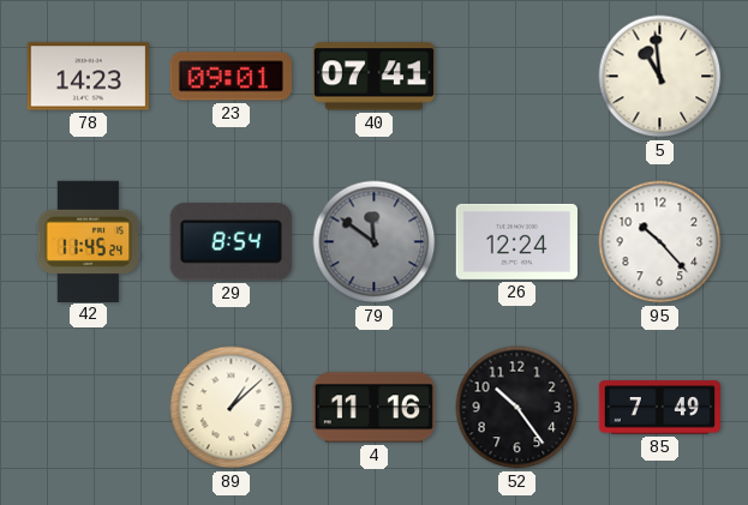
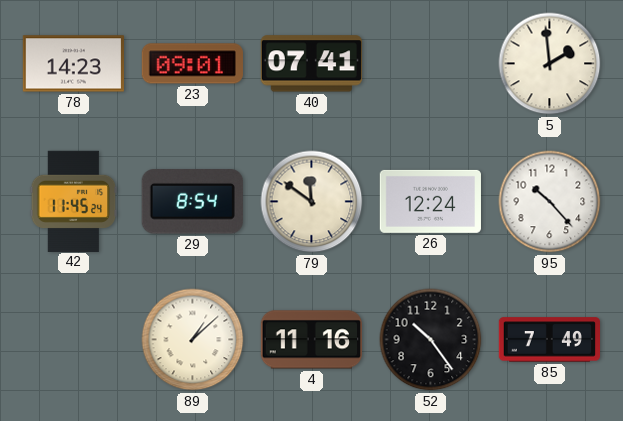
5: 10:59 -> 1:59 (550, 64)
79 dial: grey -> cream (312, 202)
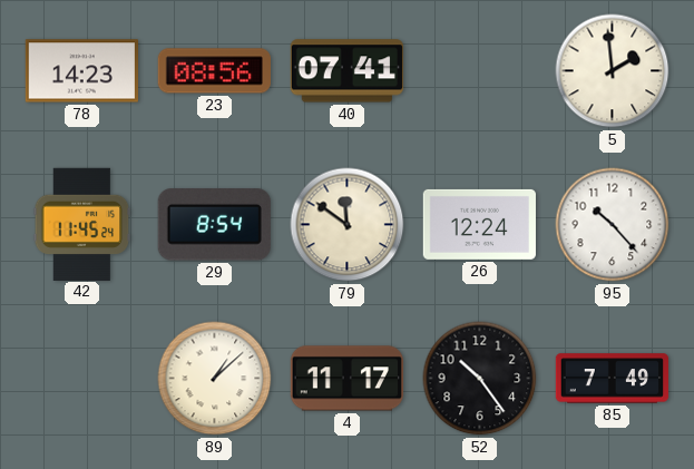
23: 09:01 -> 08:56 (214, 71)
4: 11:16 -> 11:17 (346, 379)
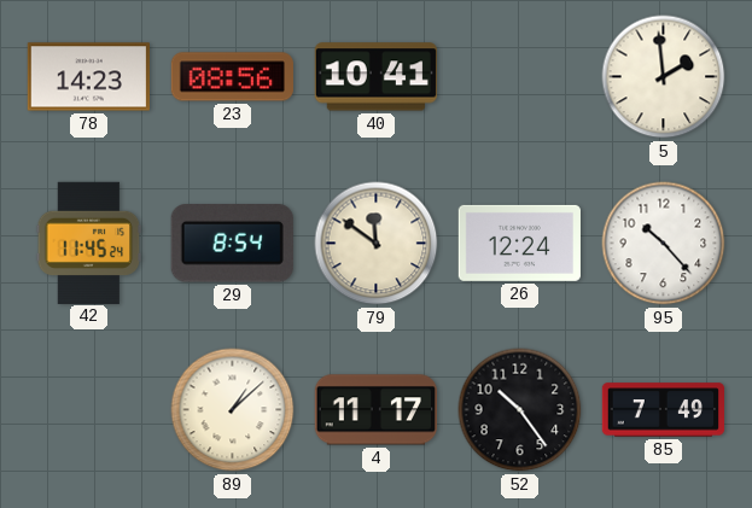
40: 07:41 -> 10:41 (375, 77)
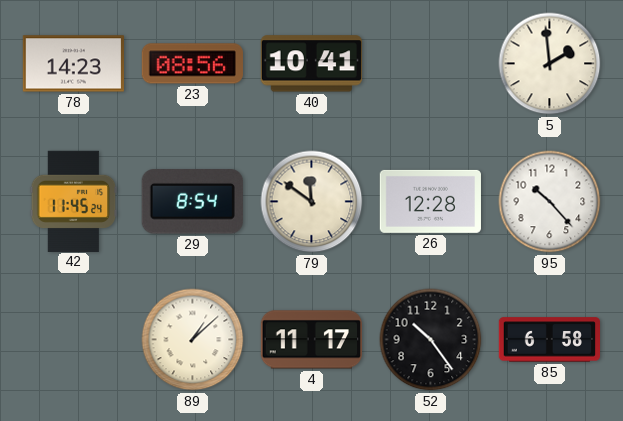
26: 12:24 -> 12:28 (430, 201)
85: 7:49 -> 6:58 (550, 340)
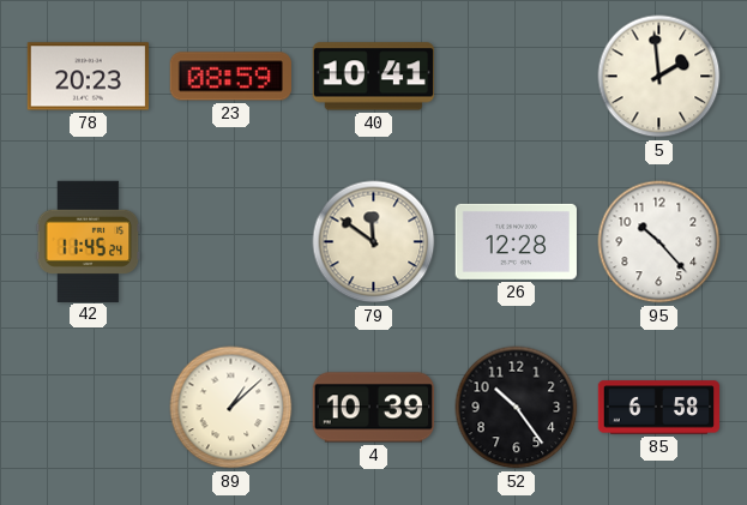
78: 14:23 -> 20:23 (88, 77)
23: 08:56 -> 08:59 (230, 77)
29: 8:54 -> none (192, 202)
4: 11:17 -> 10:39 (373, 408)
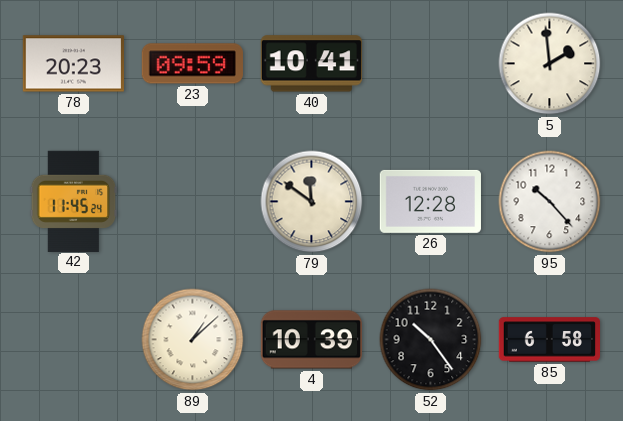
23: 08:59 -> 09:59 (192, 64)
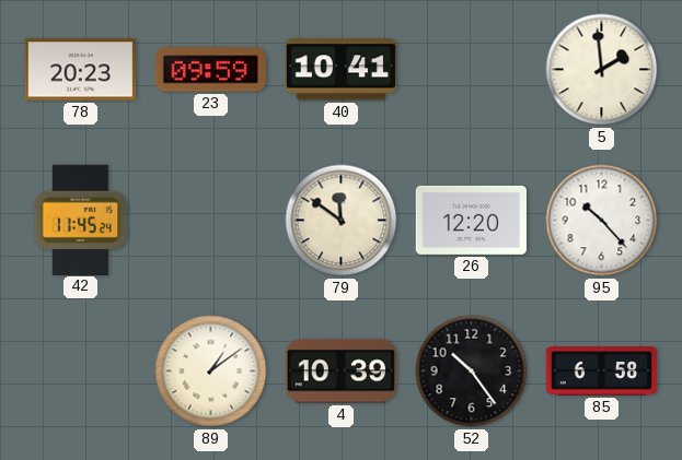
26: 12:28 -> 12:20 (471, 220)
89: 1:08 -> 1:09 (211, 371)
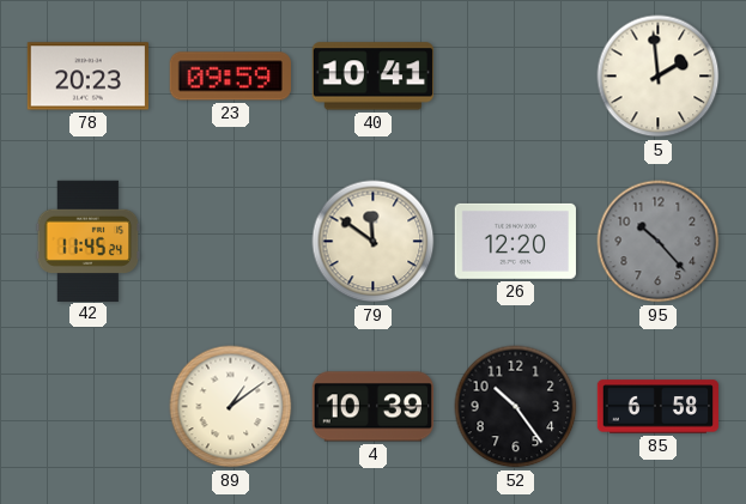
95 dial: white -> grey (659, 242)
